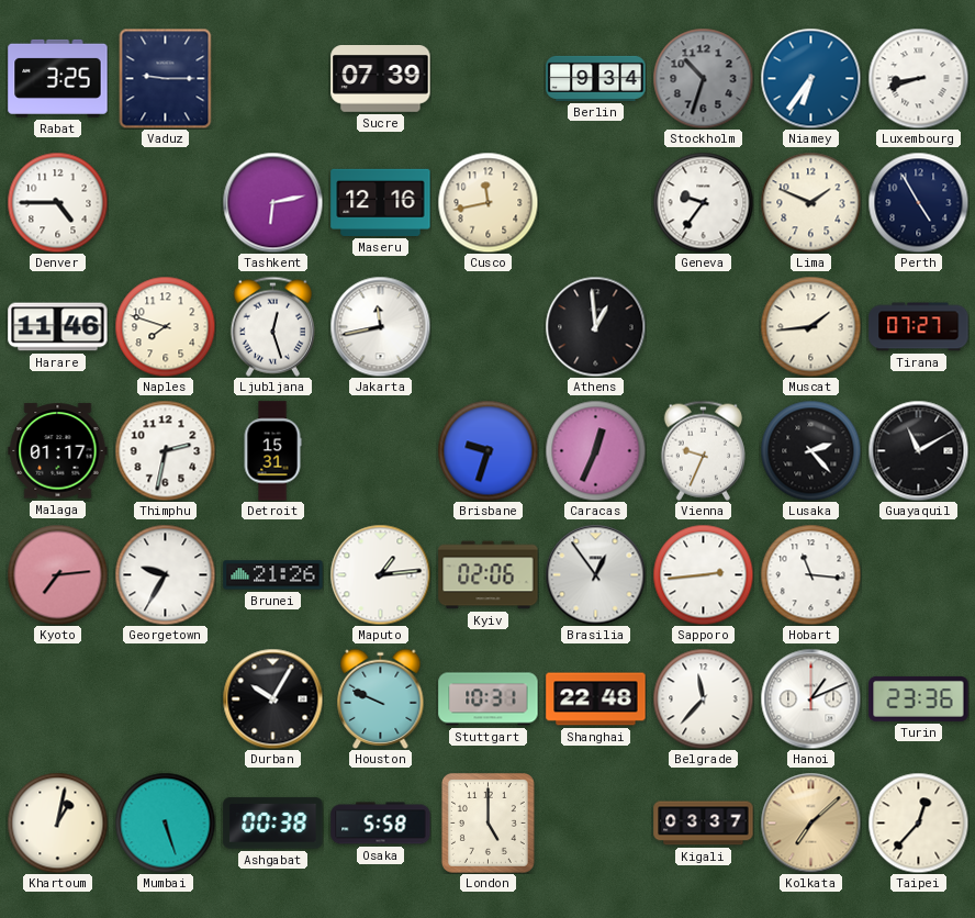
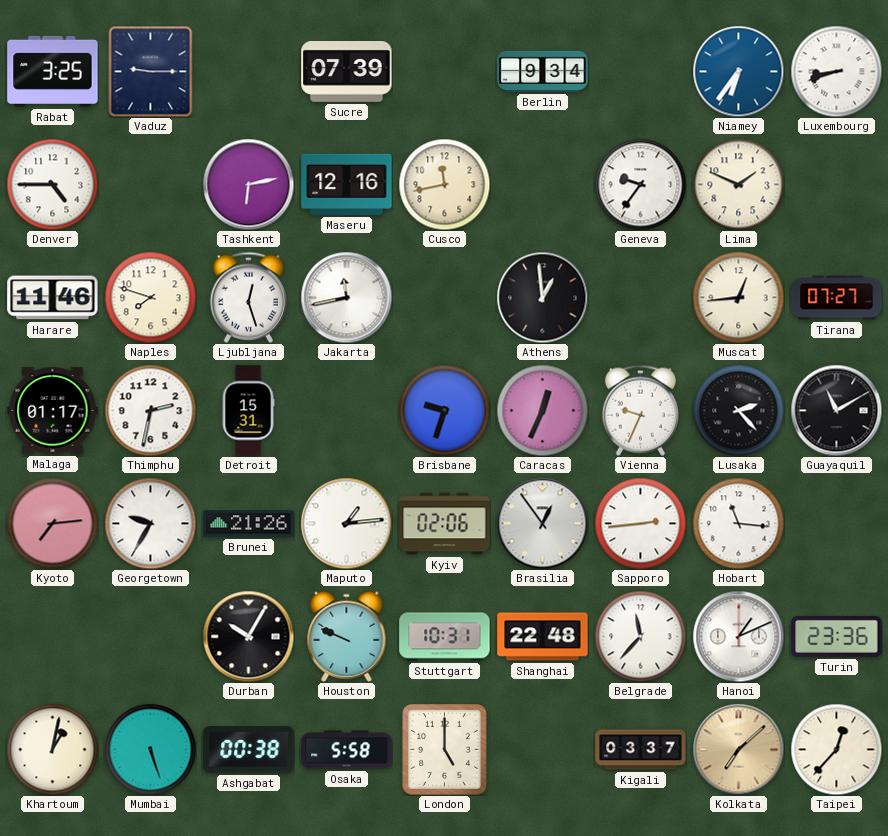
Stockholm: 10:33 -> none (703, 78)
Perth: 4:55 -> none (918, 202)
Muscat: 1:44 -> 12:44 (738, 297)
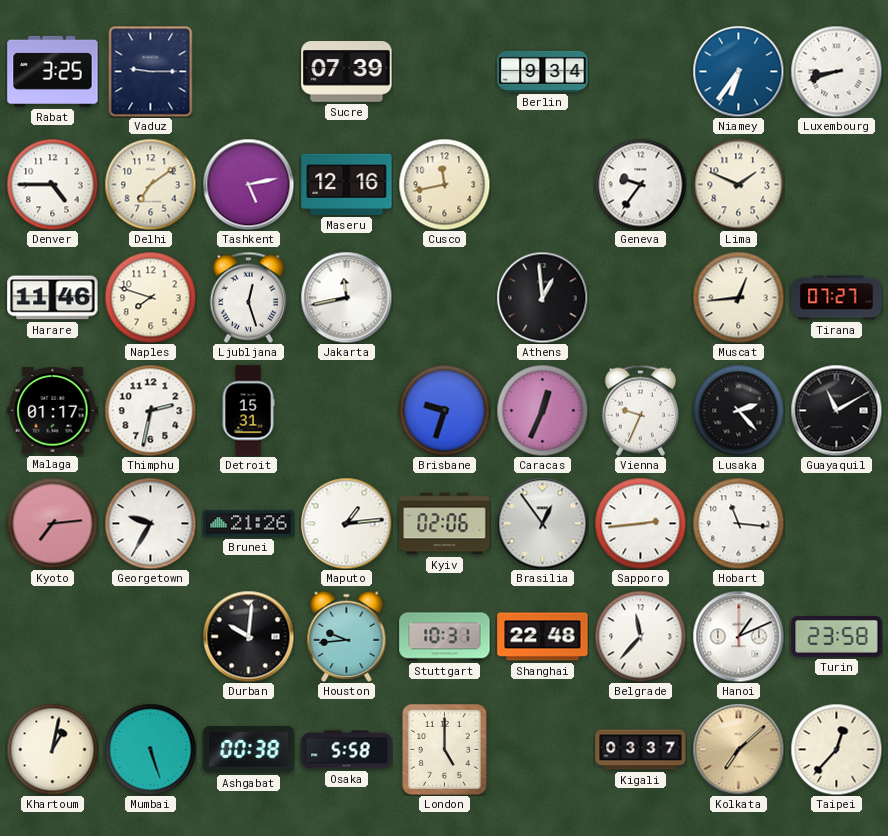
Delhi: none -> 7:09 (150, 184)
Tashkent: 6:13 -> 5:13 (248, 184)
Durban: 10:05 -> 10:01 (248, 636)
Houston: 9:49 -> 9:44 (347, 636)
Turin: 23:36 -> 23:58 (837, 636)
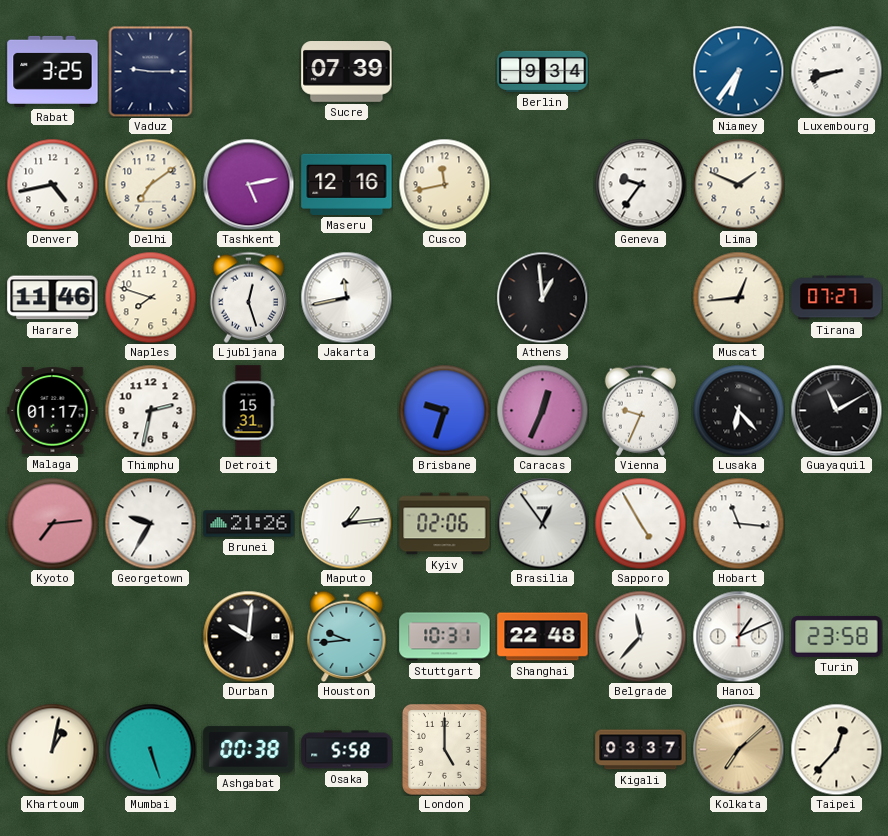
Denver: 4:45 -> 4:43 (52, 184)
Lusaka: 2:23 -> 6:23 (738, 410)
Sapporo: 2:44 -> 4:55 (640, 523)
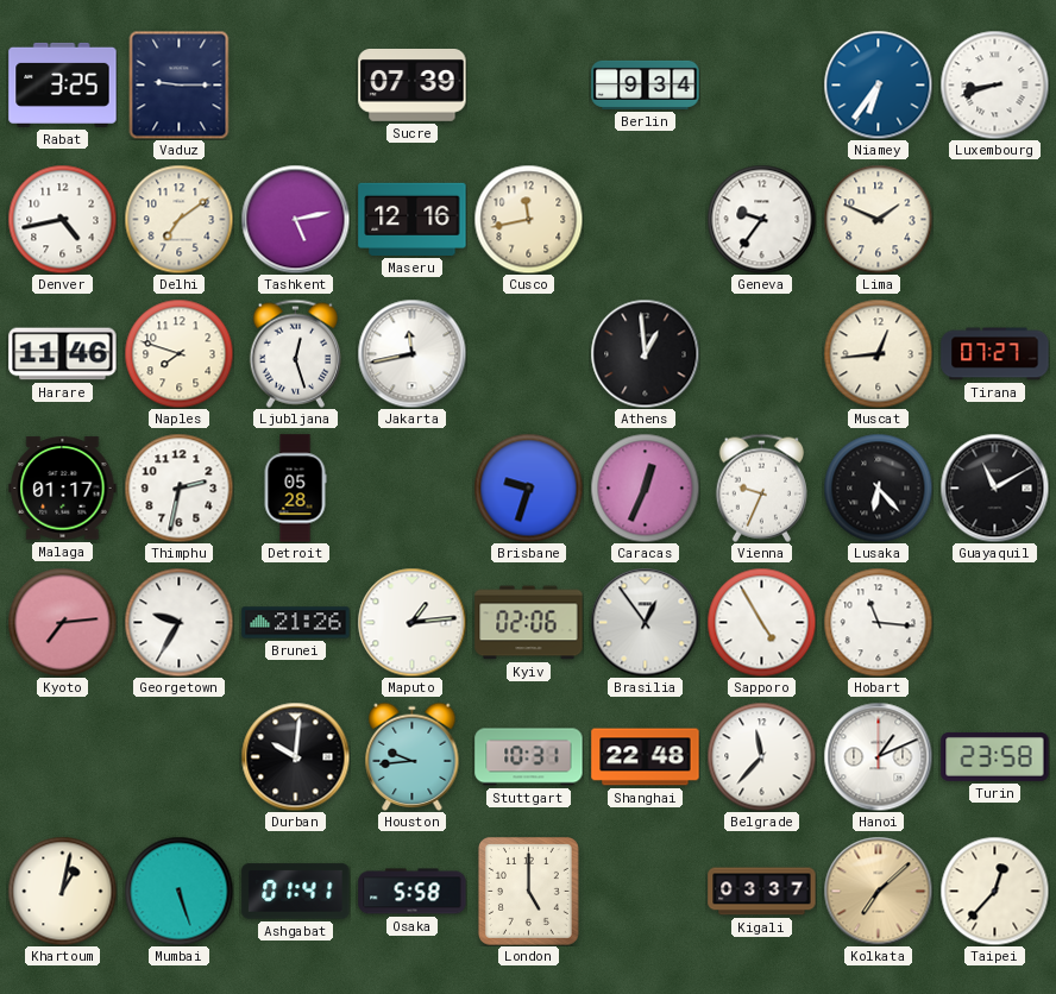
Detroit: 15:31 -> 05:28 (295, 489)
Ashgabat: 00:38 -> 01:41 (296, 892)
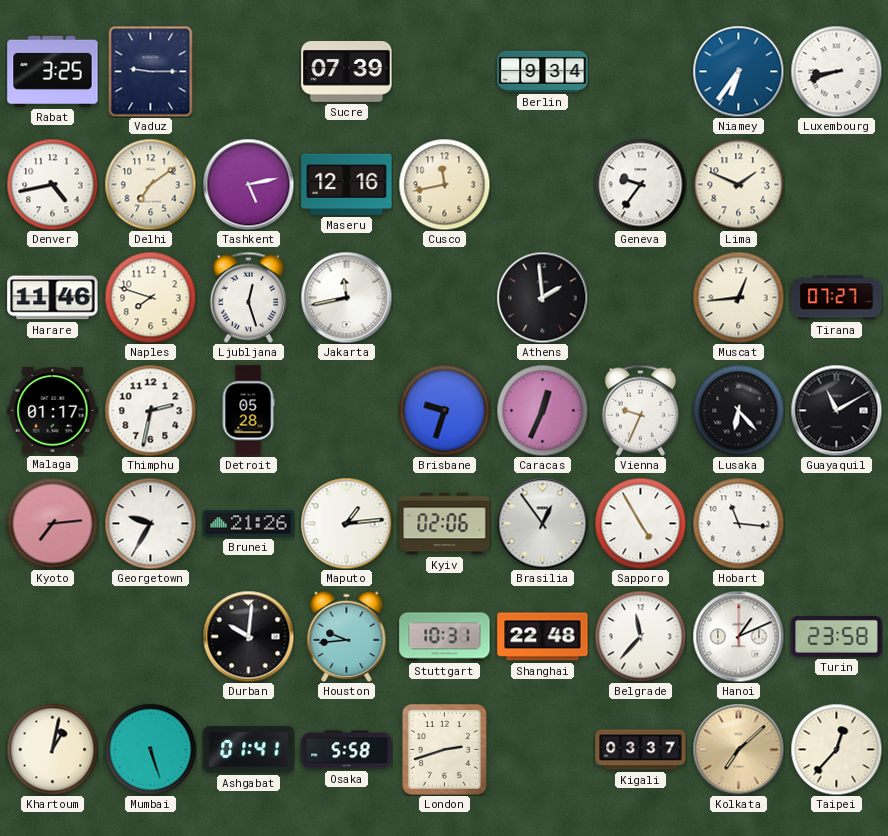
Athens: 12:59 -> 1:59 (542, 297)
London: 5:00 -> 2:42 (444, 749)
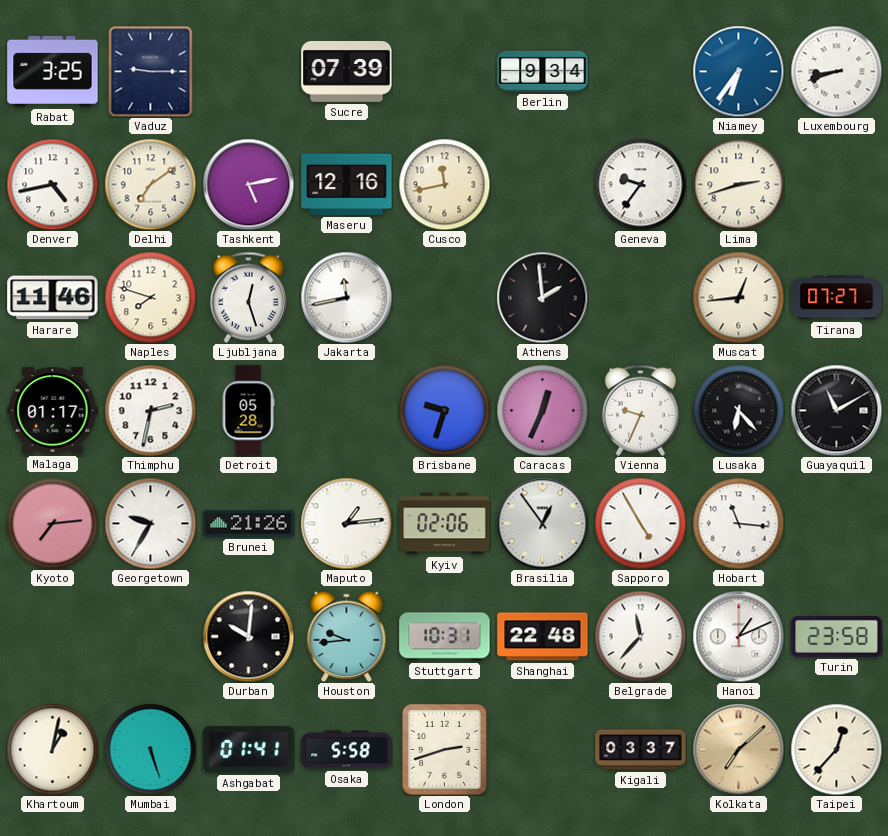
Lima: 1:49 -> 2:42 (738, 184)
